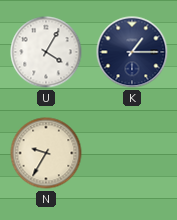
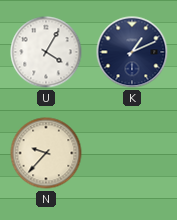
K: 1:15 -> 1:11 (132, 52)
N: 9:35 -> 9:37 (46, 153)
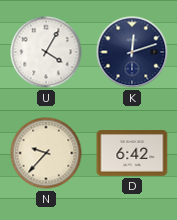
K: 1:11 -> 12:12 (132, 52)
D: none -> 6:42 (132, 154)
